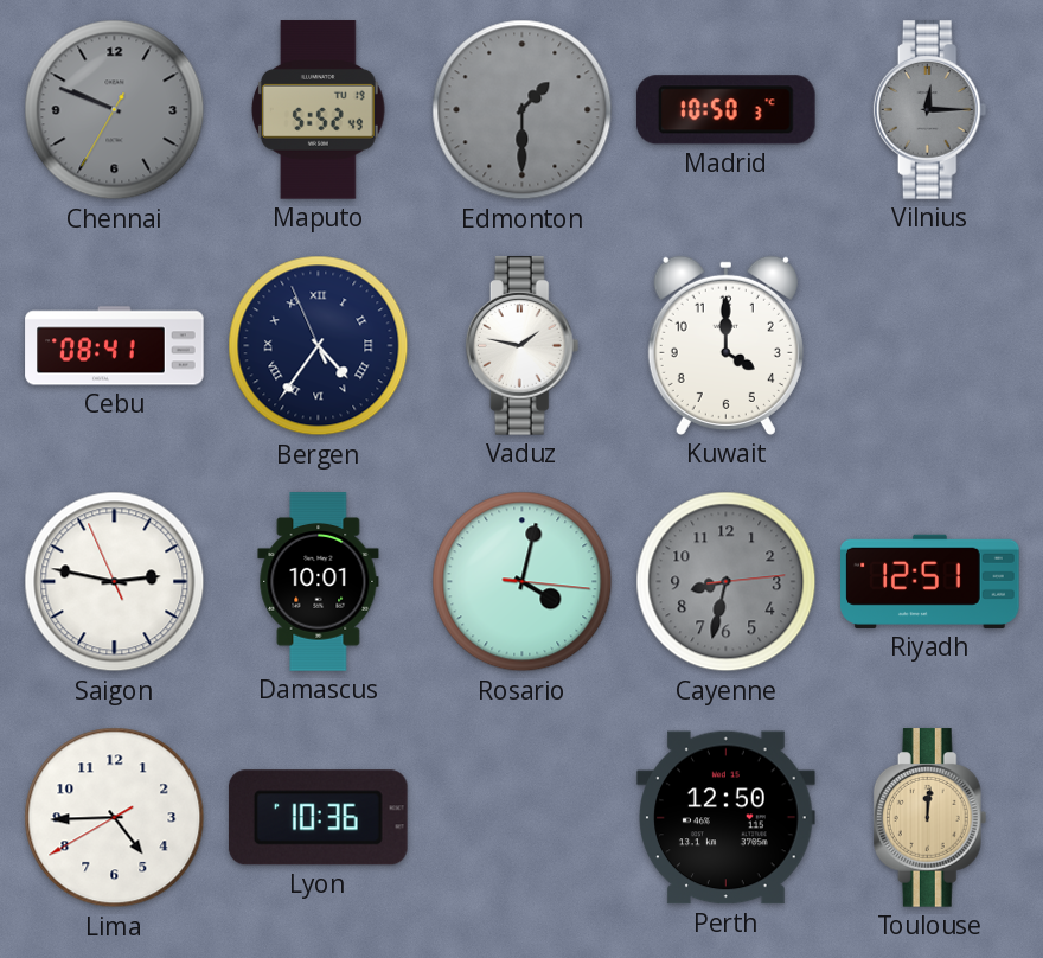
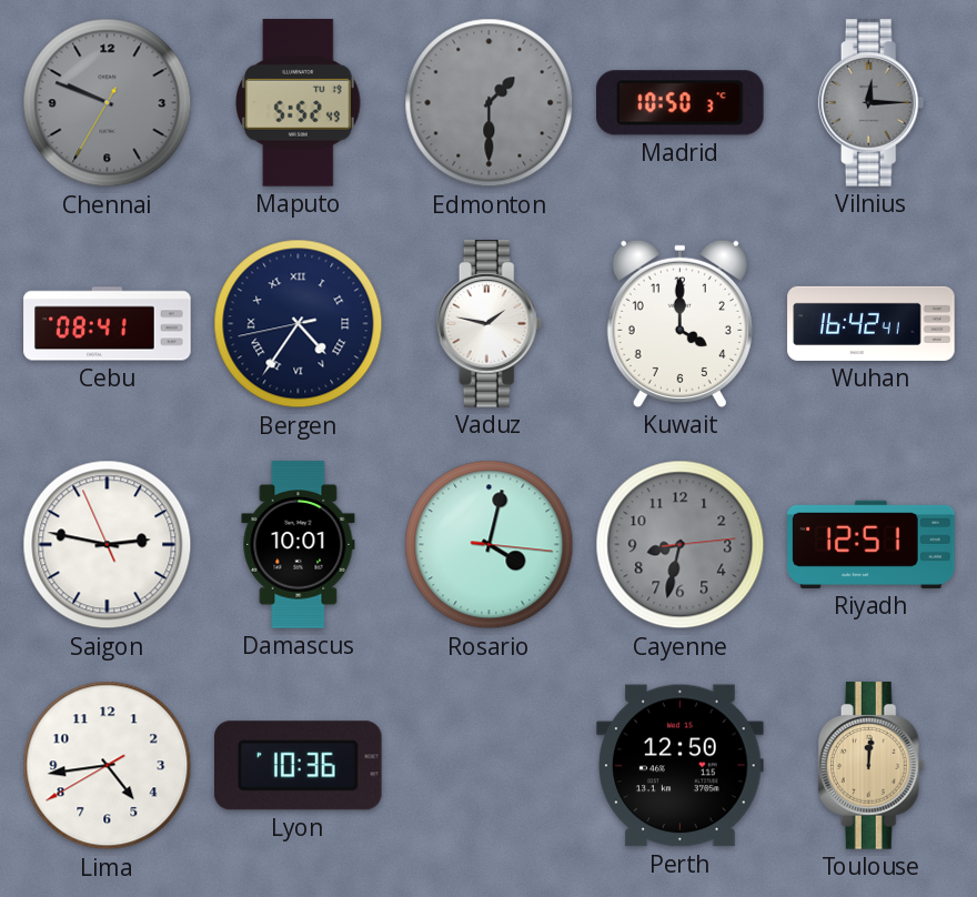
Bergen: 4:35:56 -> 4:35:43 (299, 324)
Wuhan: none -> 16:42 (872, 323)
Lima: 4:44 -> 4:43 (108, 766)
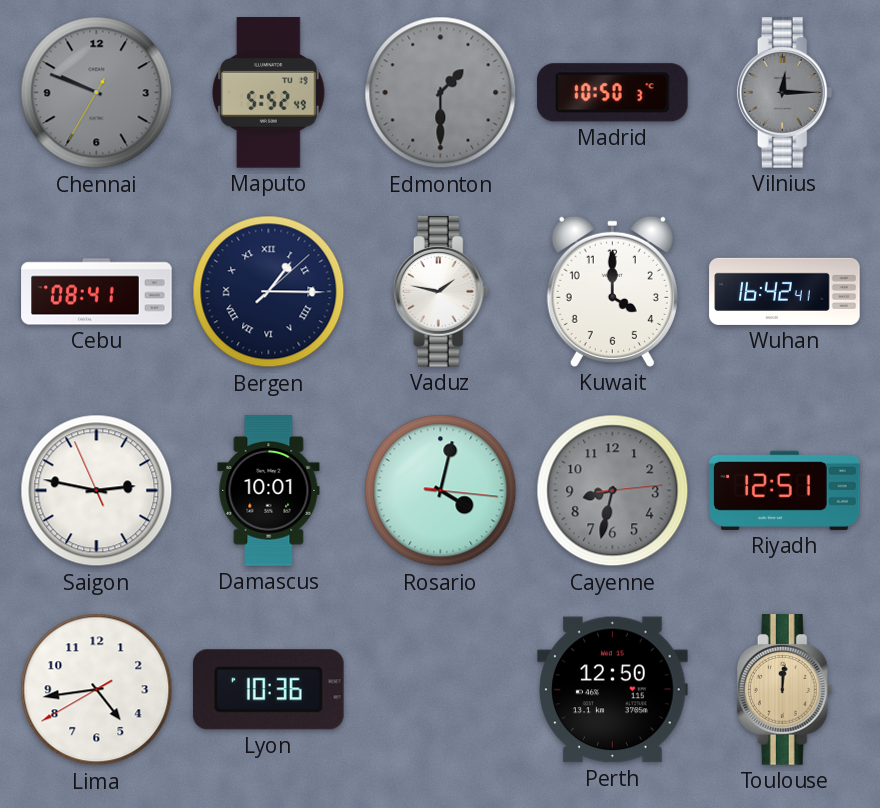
Bergen: 4:35 -> 1:15 (269, 292)
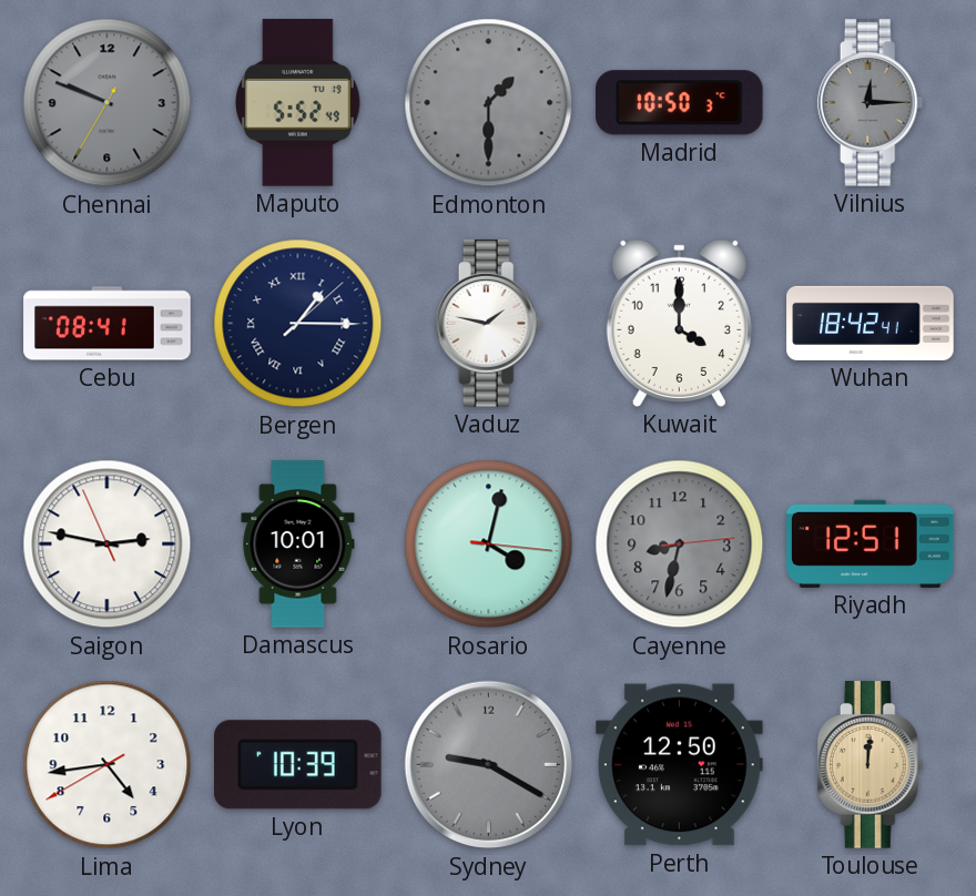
Wuhan: 16:42 -> 18:42 (871, 323)
Lyon: 10:36 -> 10:39 (297, 765)
Sydney: none -> 9:20 (489, 765)
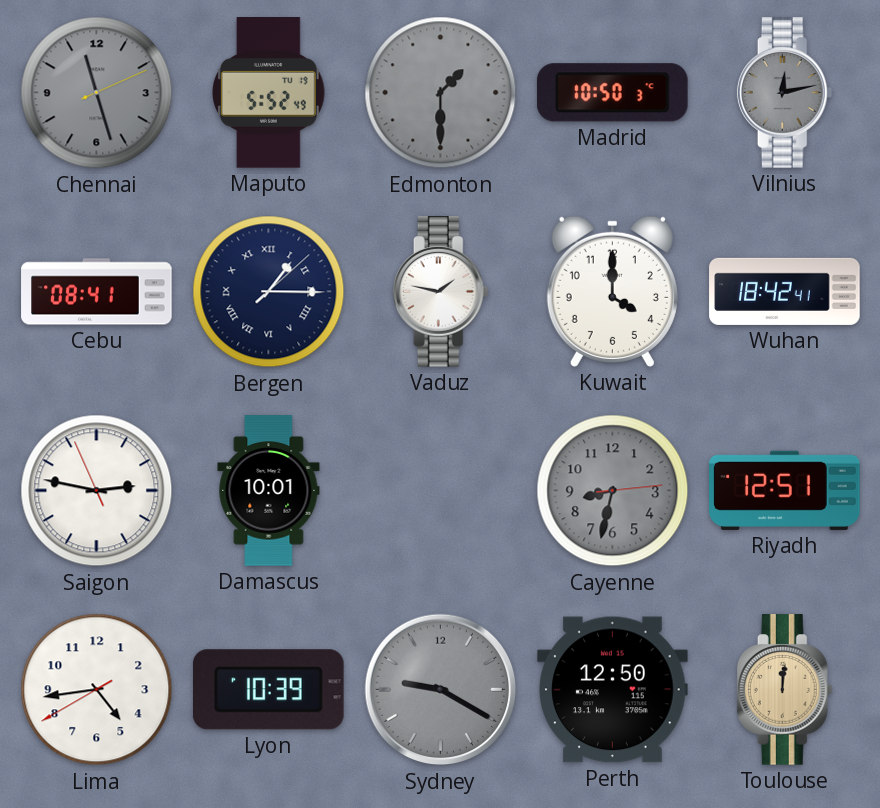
Chennai: 9:48 -> 11:27 (97, 93)
Vilnius: 12:15 -> 12:13 (785, 93)
Rosario: 4:02 -> none (489, 544)
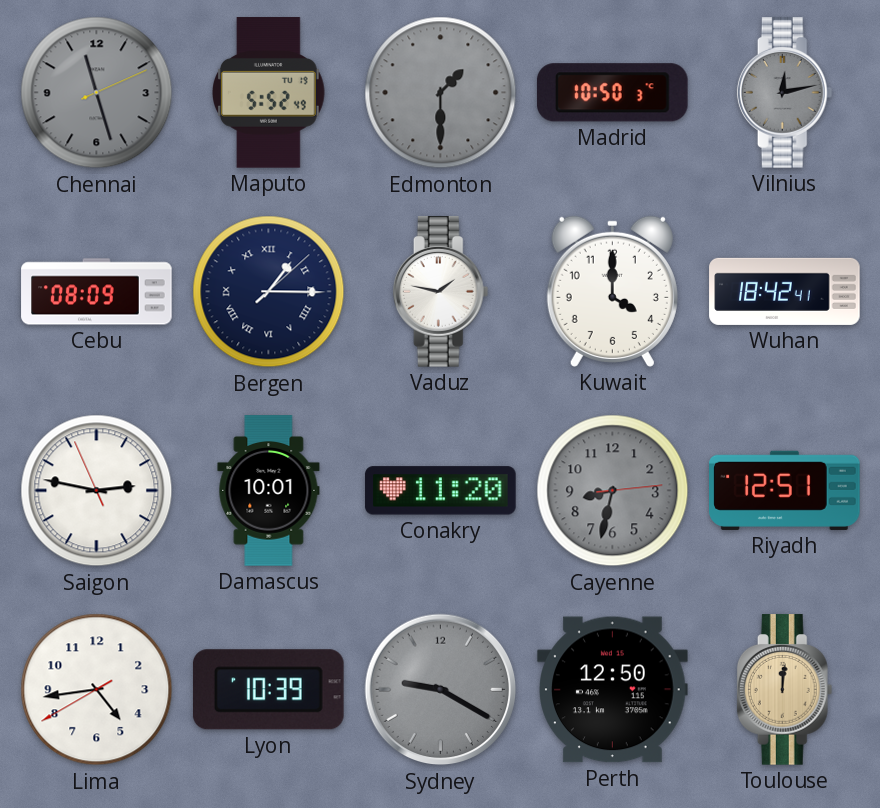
Cebu: 08:41 -> 08:09 (97, 292)
Conakry: none -> 11:20 (441, 491)
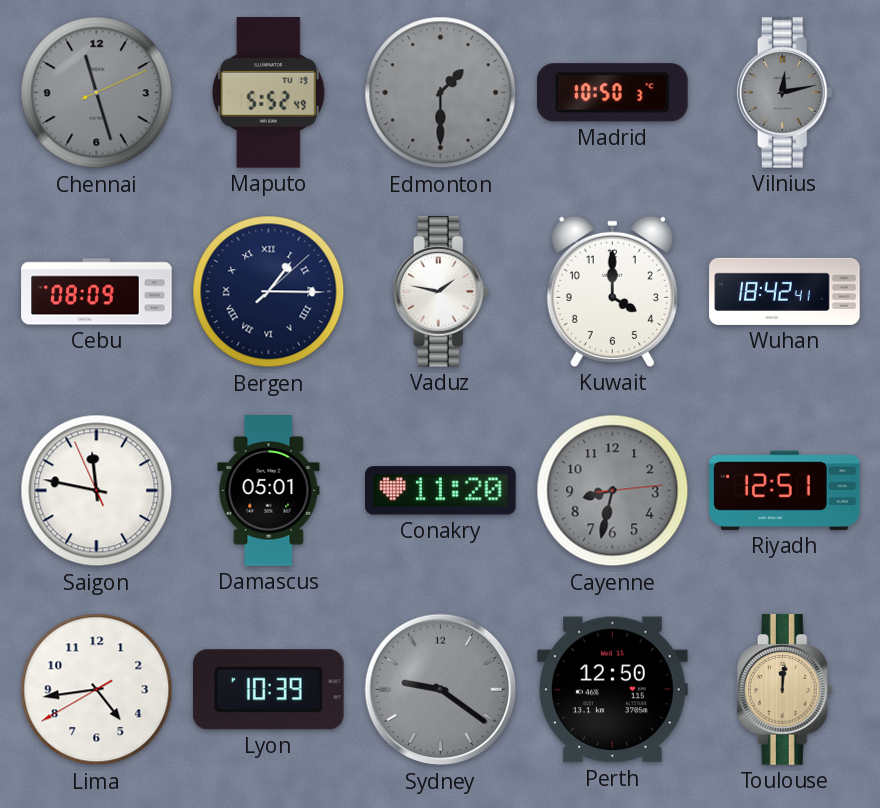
Saigon: 2:46 -> 11:46 (97, 491)
Damascus: 10:01 -> 05:01 (269, 491)
Sydney: 9:20 -> 9:21 (441, 690)
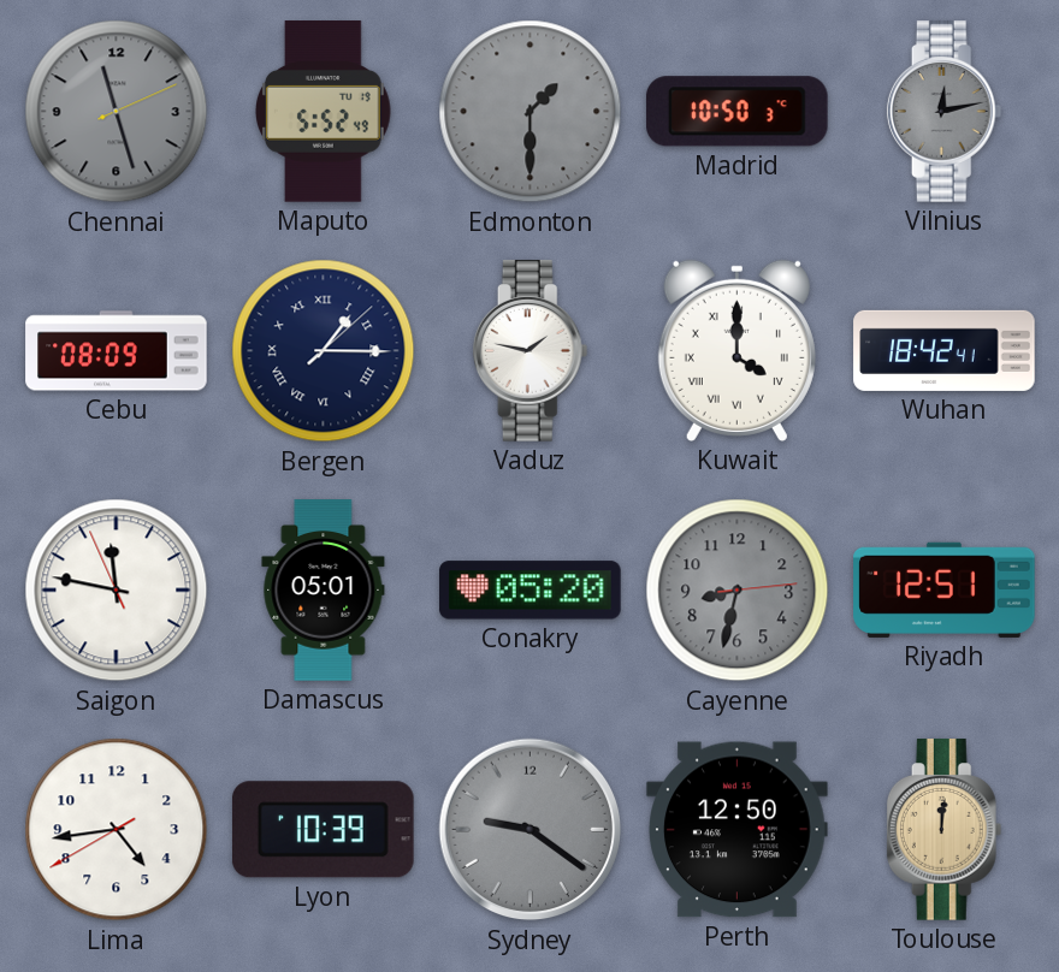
Kuwait numerals: Arabic -> Roman (736, 350)
Conakry: 11:20 -> 05:20 (531, 591)
